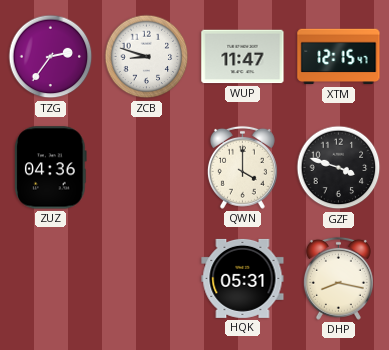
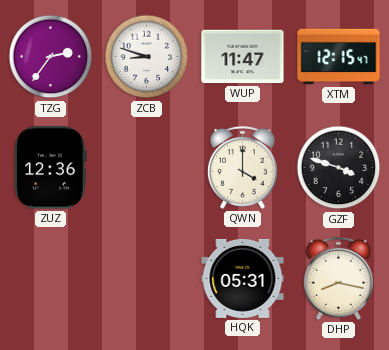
ZUZ: 04:36 -> 12:36 (51, 168)
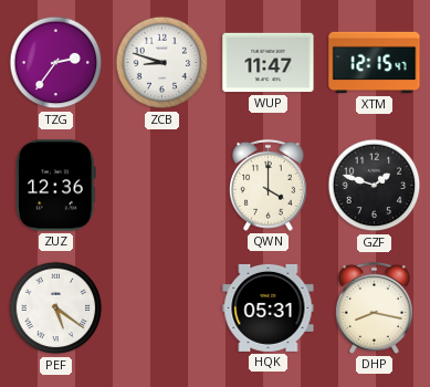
GZF: 3:48 -> 1:48 (375, 186)
PEF: none -> 5:21 (56, 308)
